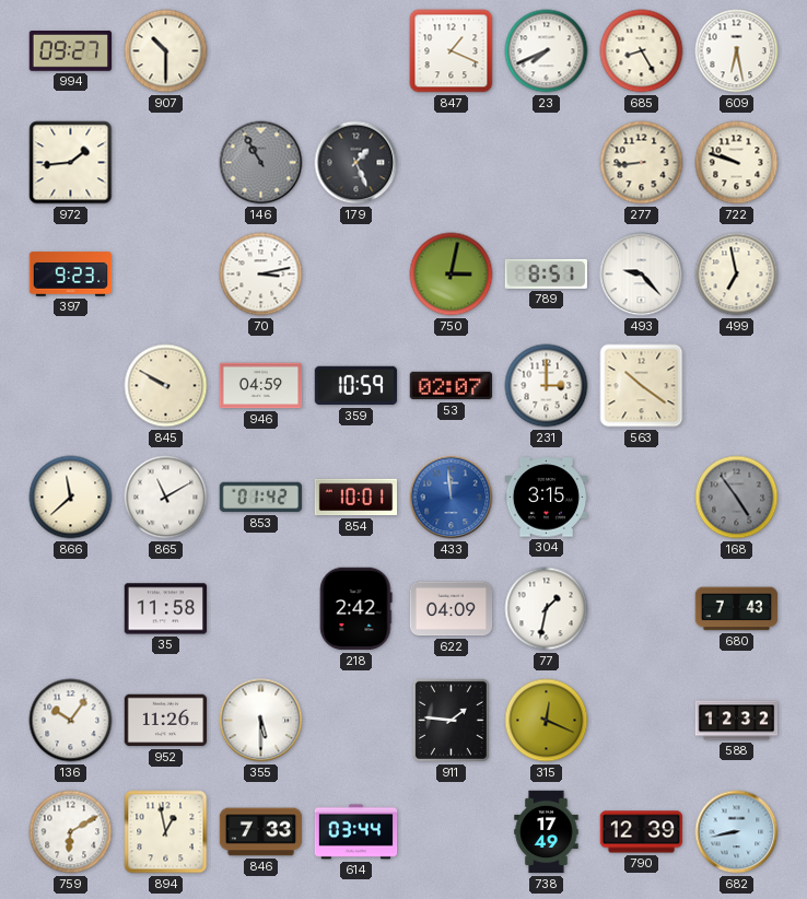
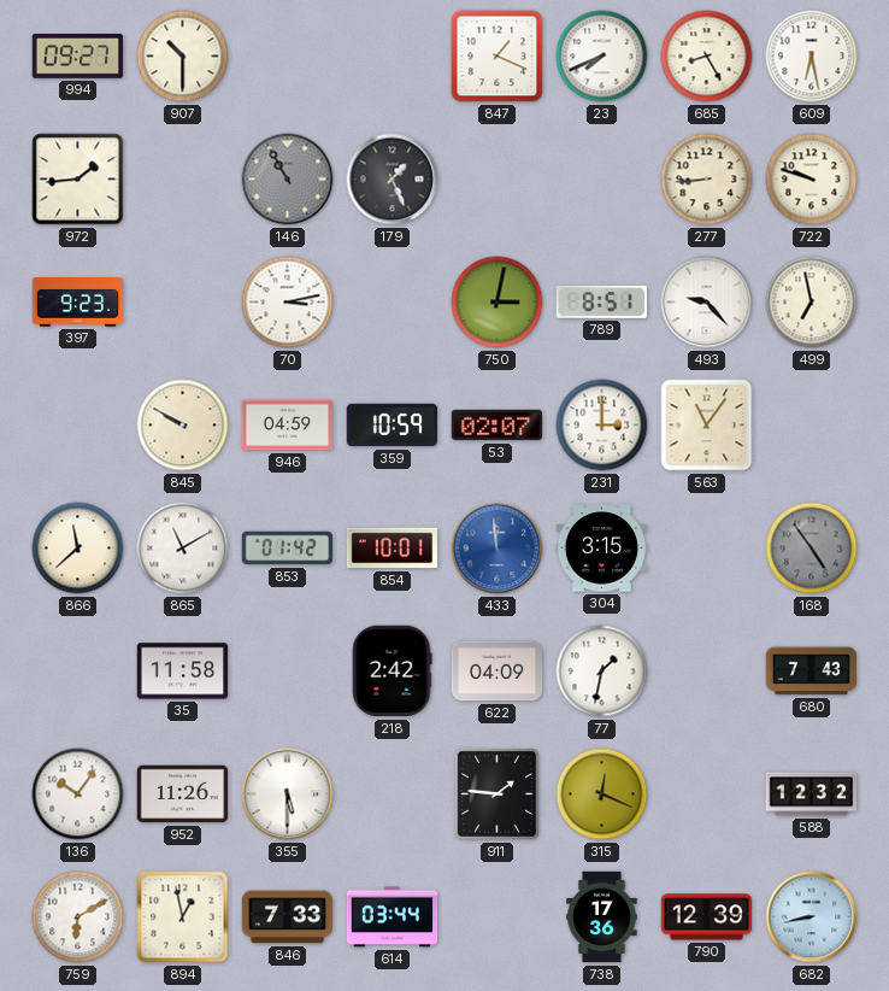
563: 10:21 -> 11:06 (707, 426)
738: 17:49 -> 17:36 (602, 917)
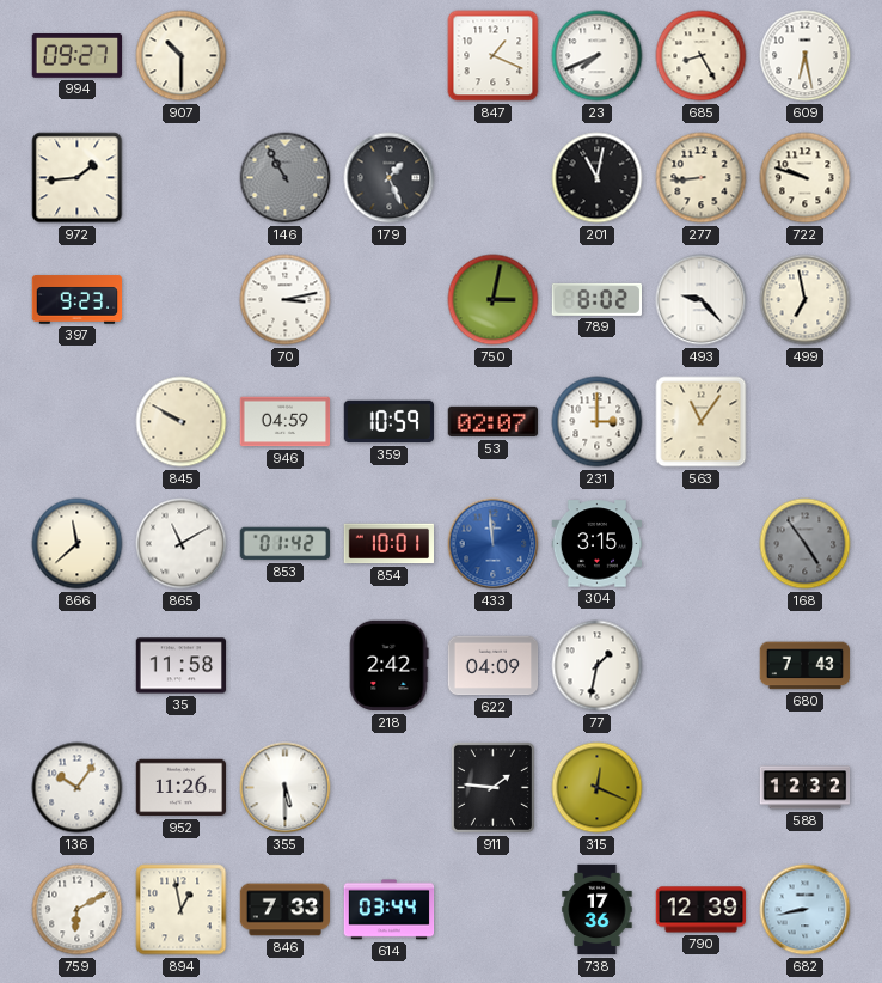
201: none -> 11:02 (598, 178)
789: 8:51 -> 8:02 (596, 299)
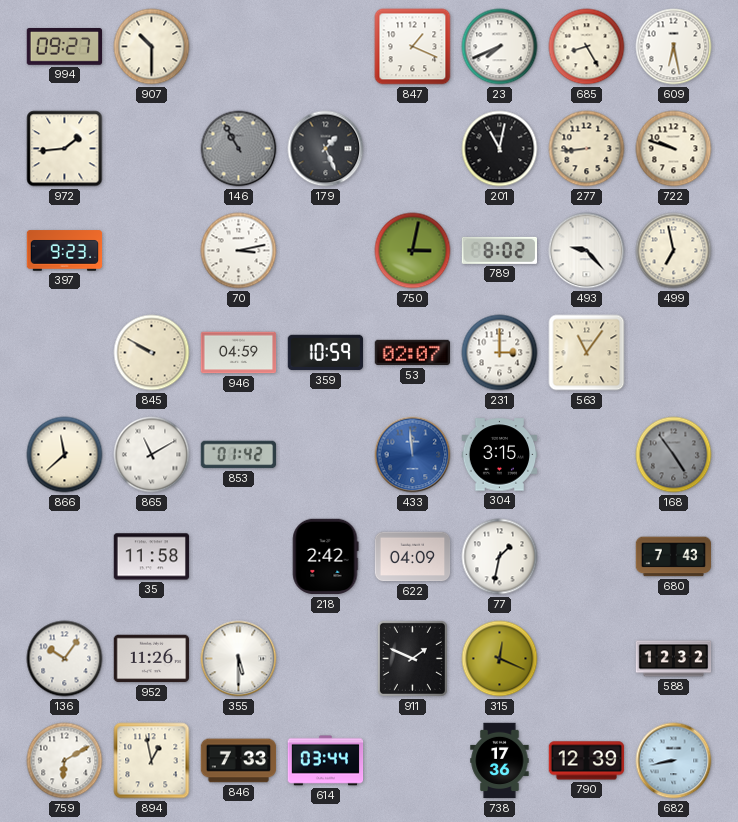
854: 10:01 -> none (390, 544)
911: 1:46 -> 1:49 (412, 658)
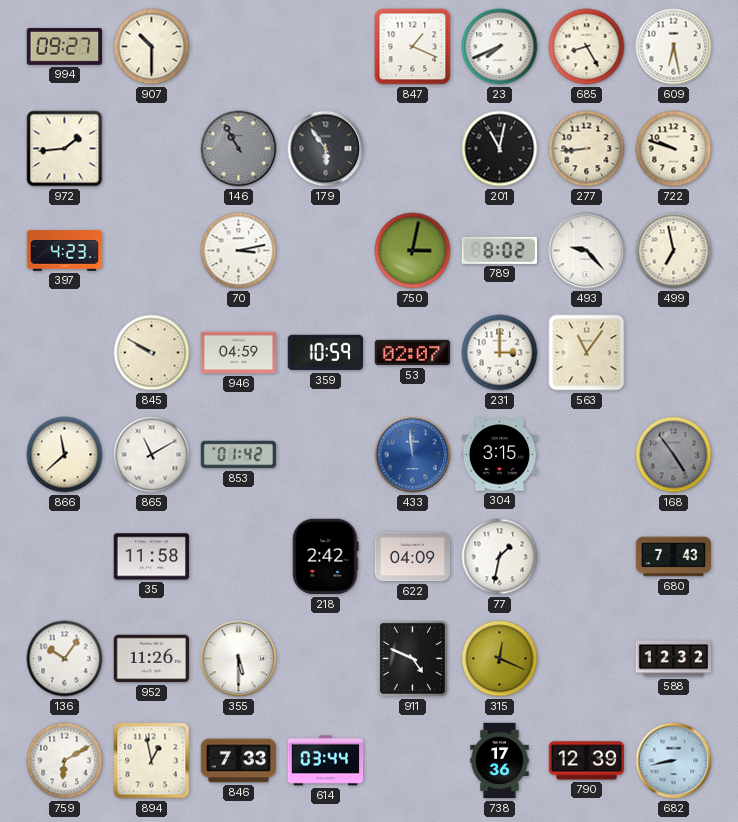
179: 1:26 -> 5:54 (326, 149)
397: 9:23 -> 4:23 (65, 251)
911: 1:49 -> 4:49 (412, 658)
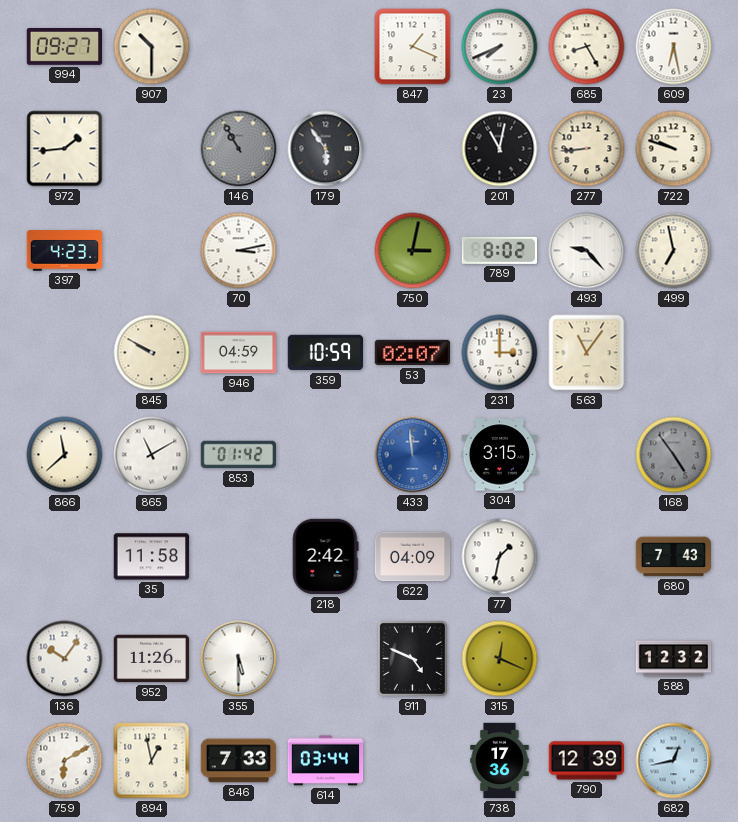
682: 8:43 -> 12:43 (674, 761)
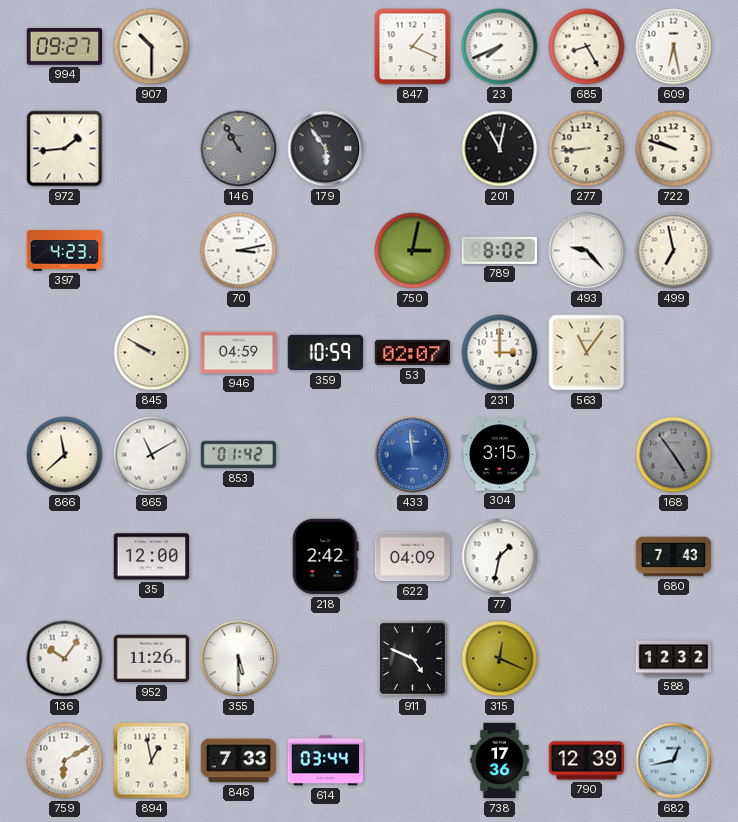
35: 11:58 -> 12:00 (152, 557)
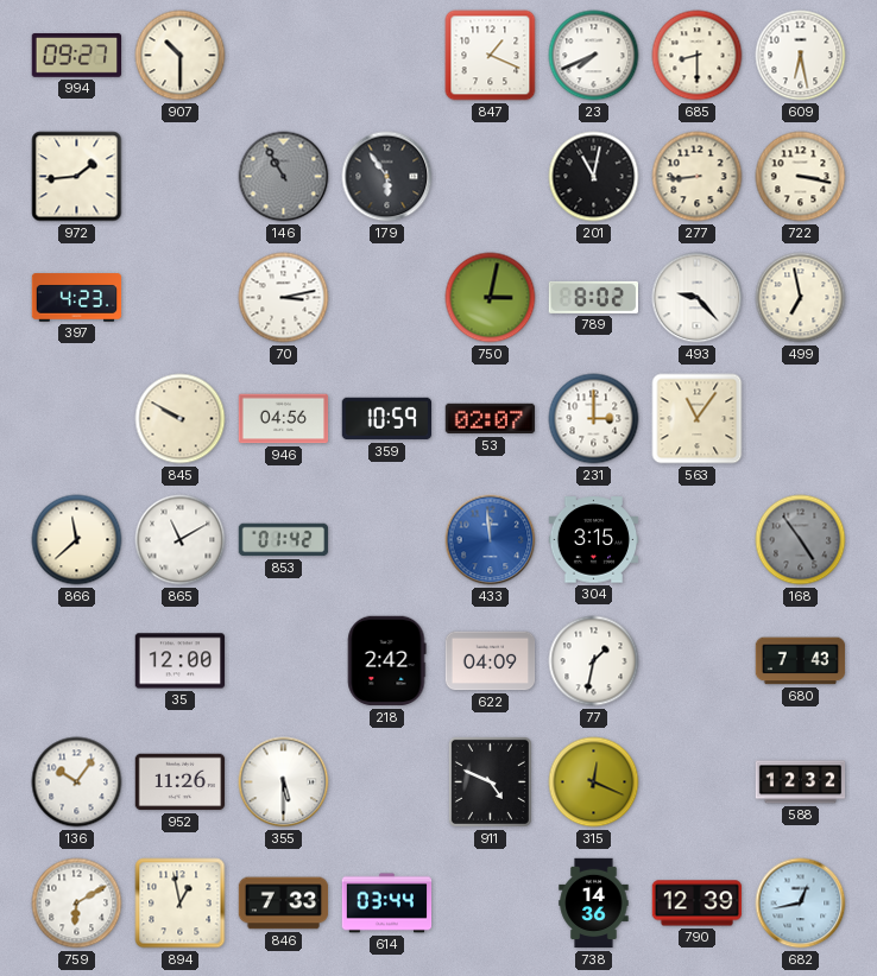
685: 8:25 -> 8:30 (698, 56)
722: 9:48 -> 3:17 (801, 177)
946: 04:59 -> 04:56 (284, 419)
738: 17:36 -> 14:36 (594, 904)
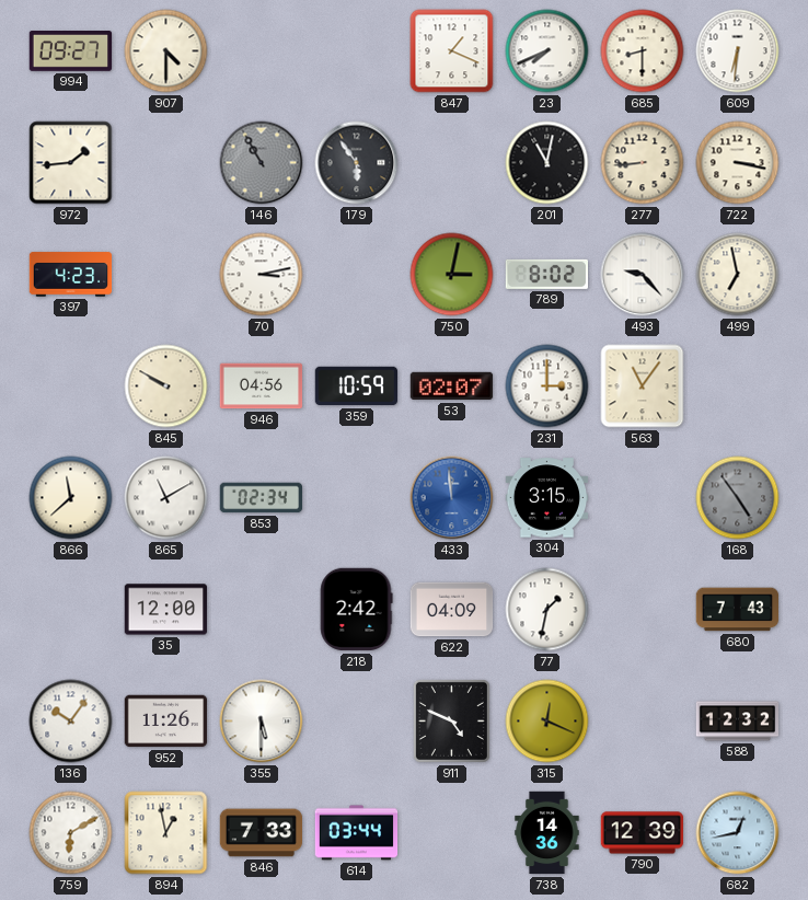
907: 10:30 -> 4:30 (166, 51)
609: 6:28 -> 6:31 (738, 51)
853: 01:42 -> 02:34 (262, 498)
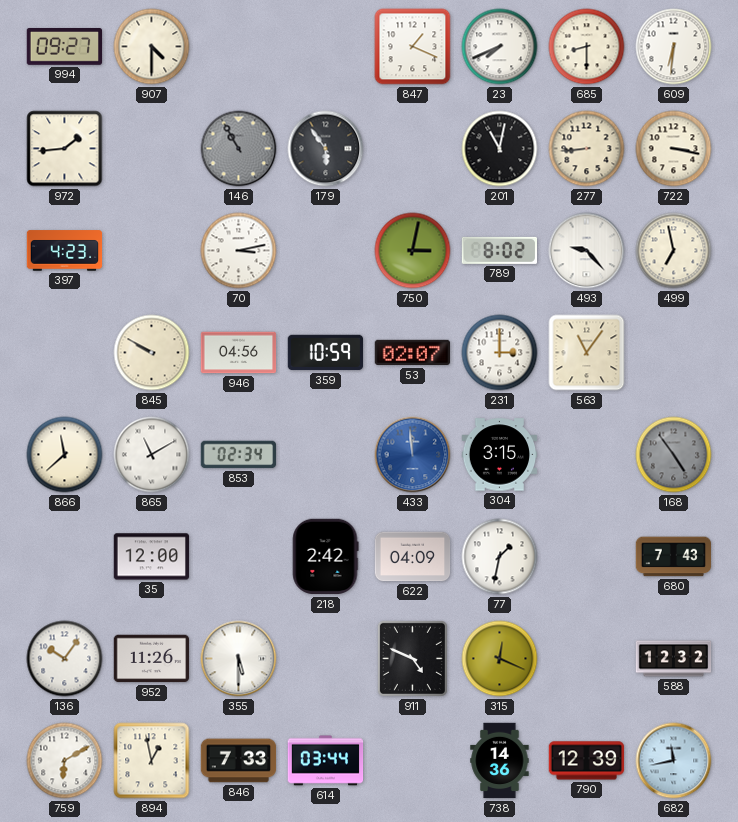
682: 12:43 -> 11:43 (674, 761)
